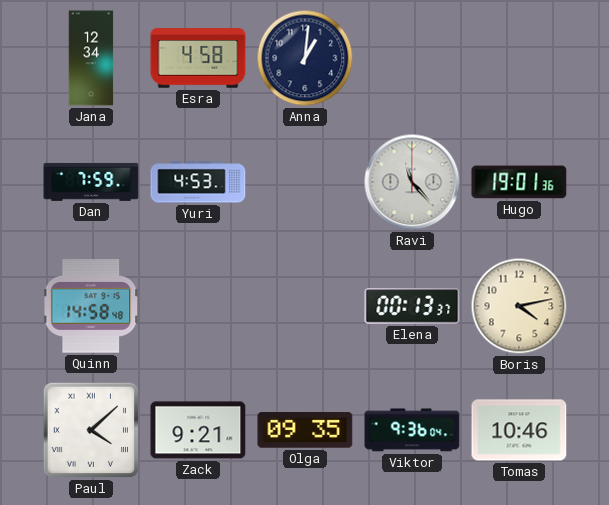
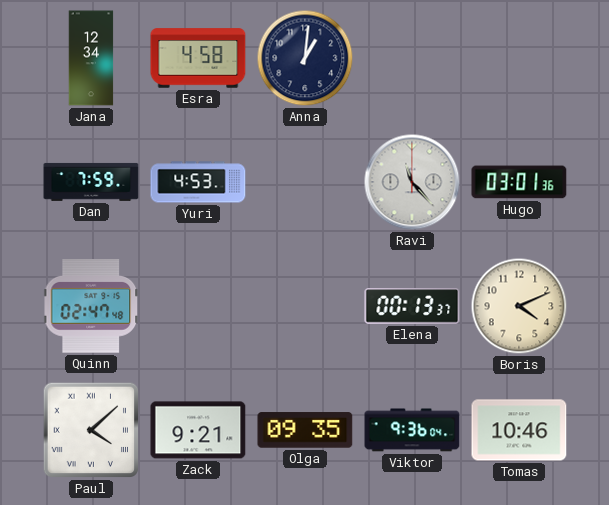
Hugo: 19:01 -> 03:01 (519, 182)
Quinn: 14:58 -> 02:47 (92, 306)
Boris: 4:13 -> 4:11 (519, 306)
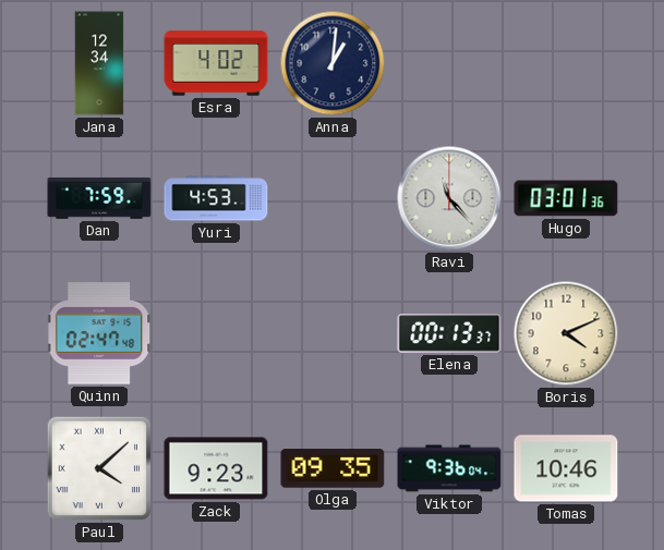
Esra: 4:58 -> 4:02 (216, 63)
Zack: 9:21 -> 9:23 (216, 468)
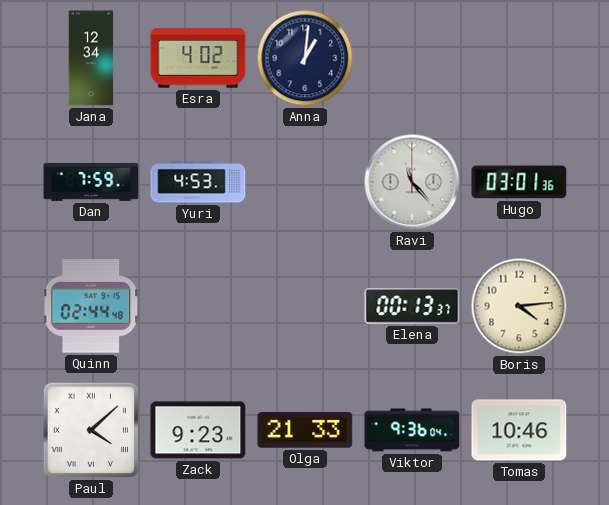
Quinn: 02:47 -> 02:44 (92, 306)
Boris: 4:11 -> 4:14 (519, 306)
Olga: 09:35 -> 21:33 (305, 430)
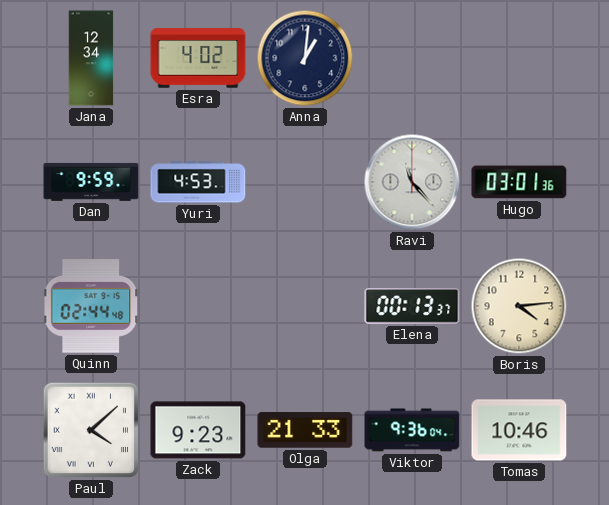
Dan: 7:59 -> 9:59 (91, 182)
